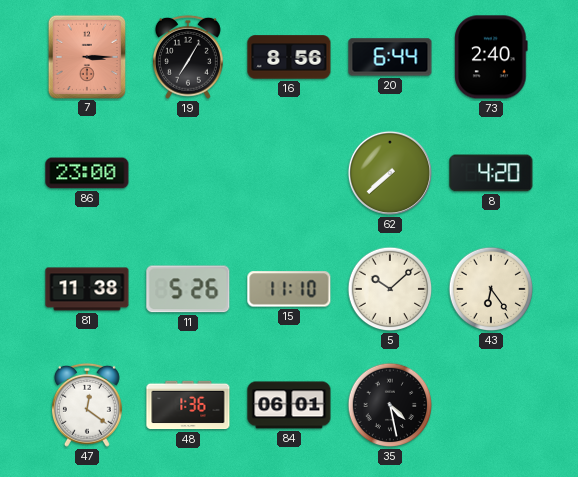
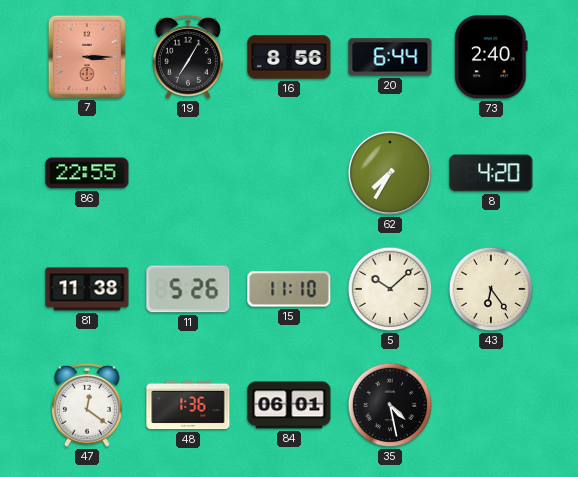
86: 23:00 -> 22:55 (87, 173)
62: 7:38 -> 7:35 (390, 173)
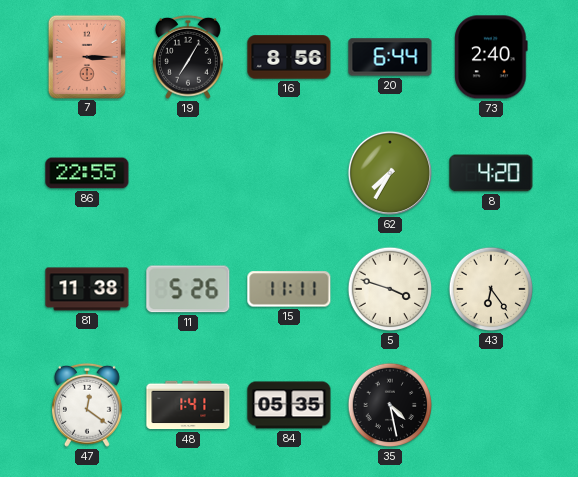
15: 11:10 -> 11:11 (289, 289)
5: 10:08 -> 3:48 (390, 289)
48: 1:36 -> 1:41 (188, 405)
84: 06:01 -> 05:35 (289, 405)
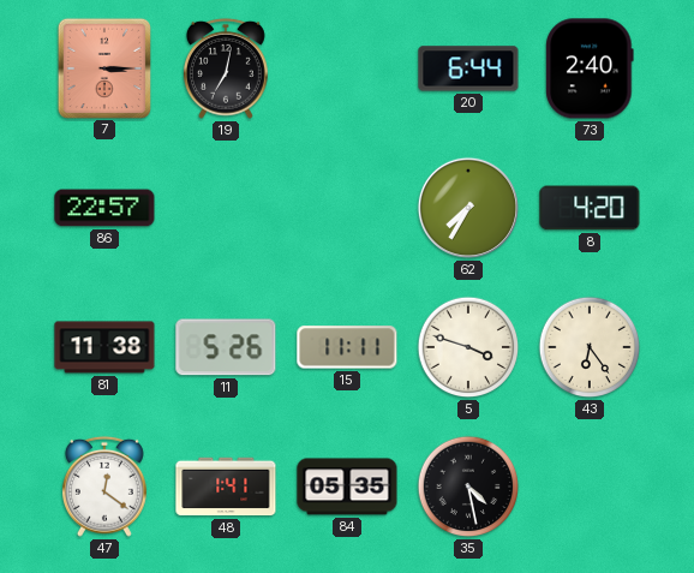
19: 7:05 -> 7:02 (226, 68)
16: 8:56 -> none (289, 57)
86: 22:55 -> 22:57 (104, 208)
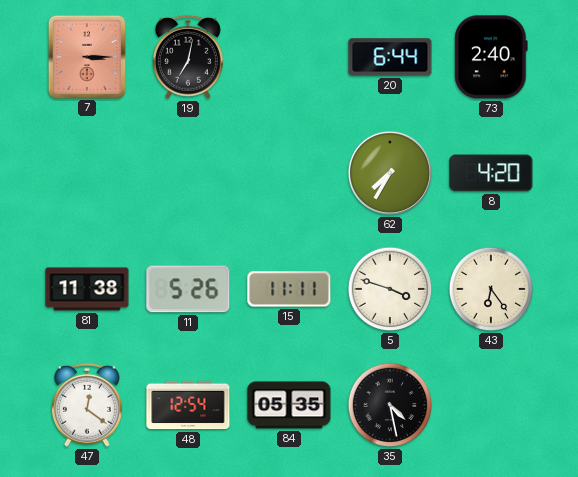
86: 22:57 -> none (104, 208)
48: 1:41 -> 12:54 (188, 405)
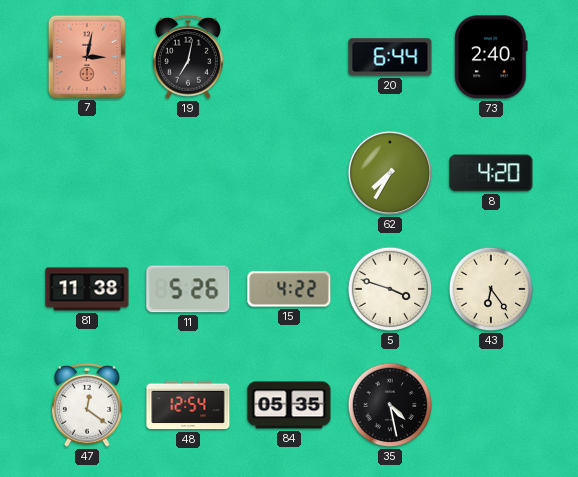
7: 3:15 -> 3:02 (86, 56)
15: 11:11 -> 4:22 (289, 289)
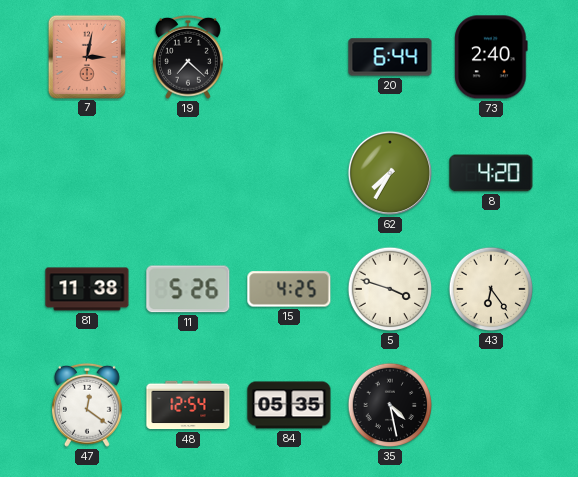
19: 7:02 -> 7:22 (188, 57)
15: 4:22 -> 4:25 (289, 289)
